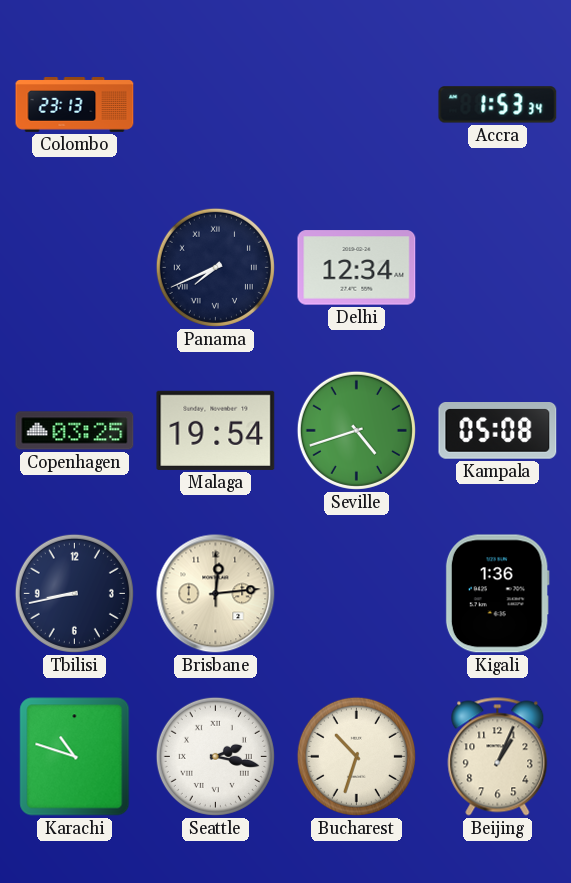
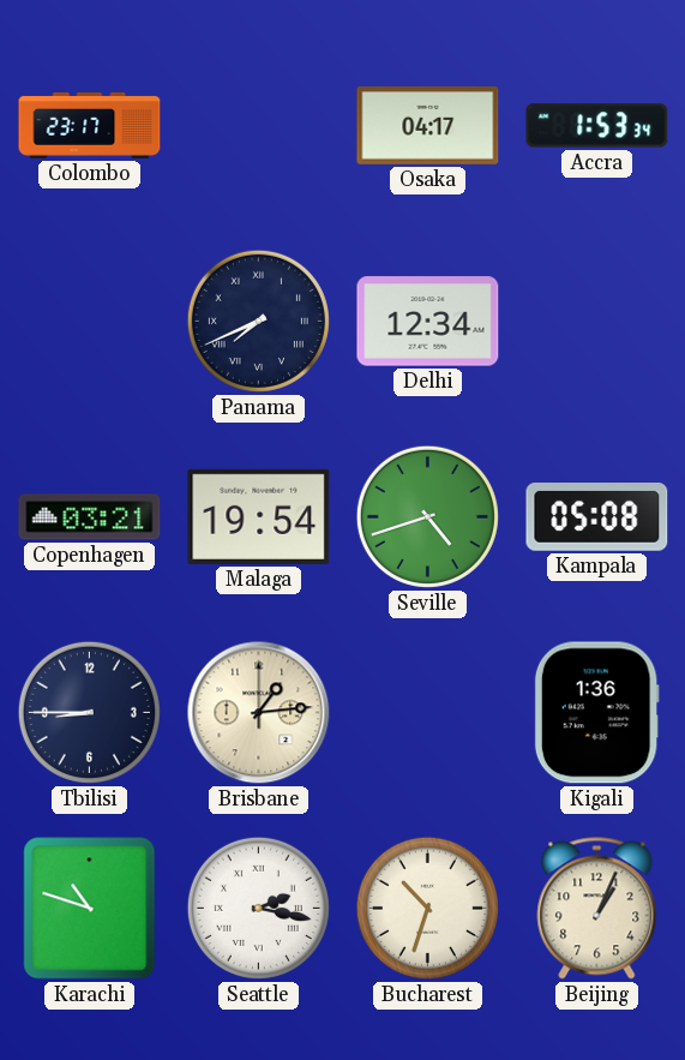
Colombo: 23:13 -> 23:17 (90, 126)
Osaka: none -> 04:17 (428, 125)
Copenhagen: 03:25 -> 03:21 (90, 517)
Tbilisi: 8:43 -> 8:45 (89, 712)
Brisbane: 12:14 -> 1:14 (259, 713)
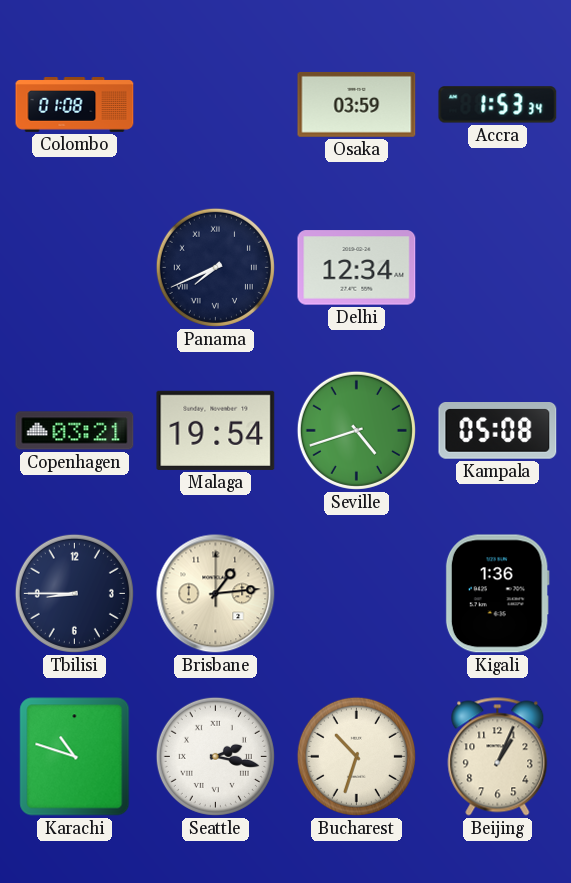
Colombo: 23:17 -> 01:08 (75, 105)
Osaka: 04:17 -> 03:59 (357, 104)
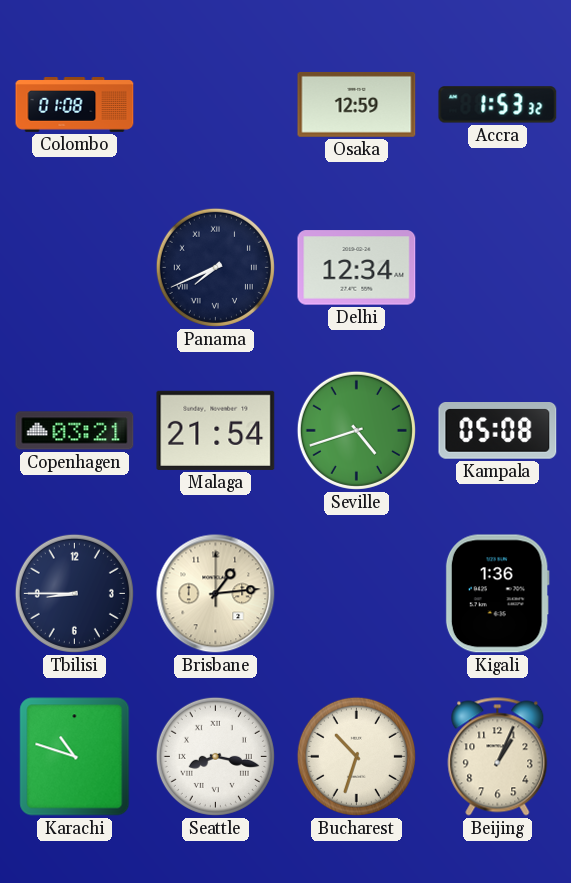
Osaka: 03:59 -> 12:59 (357, 104)
Accra: 1:53:34 -> 1:53:32 (498, 105)
Malaga: 19:54 -> 21:54 (216, 430)
Seattle: 2:17 -> 8:17 (215, 756)
